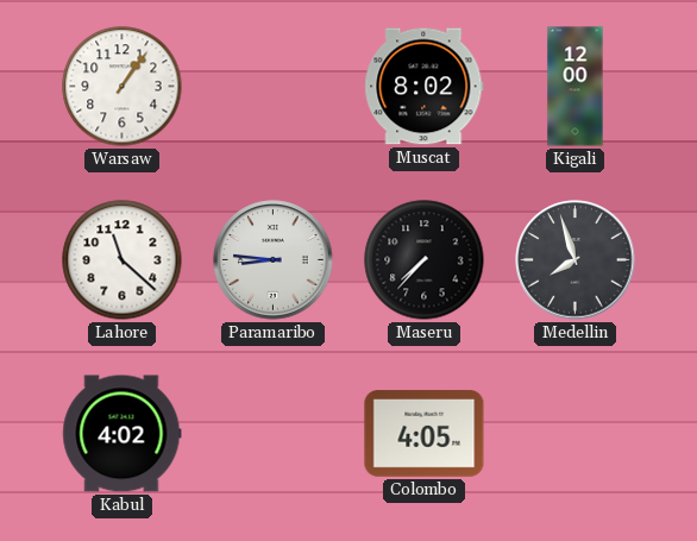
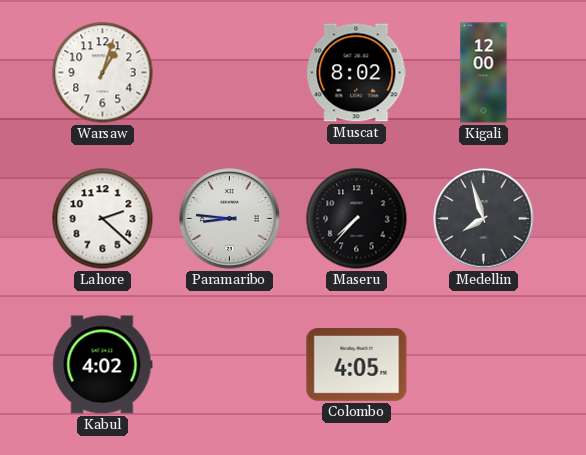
Warsaw: 1:06 -> 1:03 (103, 73)
Lahore: 11:22 -> 2:22 (103, 219)
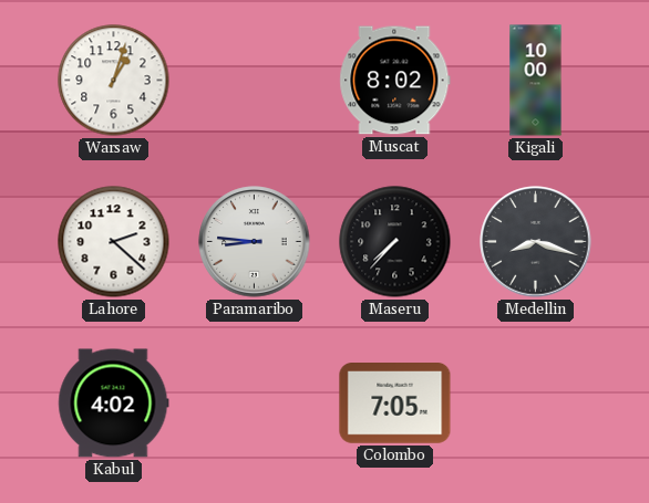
Kigali: 12:00 -> 10:00 (536, 81)
Medellin: 7:57 -> 8:18 (536, 242)
Colombo: 4:05 -> 7:05 (395, 404)
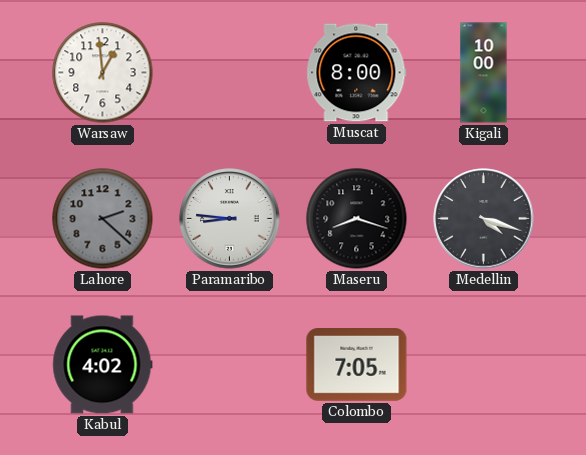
Warsaw: 1:03 -> 12:59 (103, 73)
Muscat: 8:02 -> 8:00 (357, 73)
Lahore dial: white -> grey (103, 219)
Maseru: 7:37 -> 8:18 (357, 219)
Medellin: 8:18 -> 4:18 (484, 219)
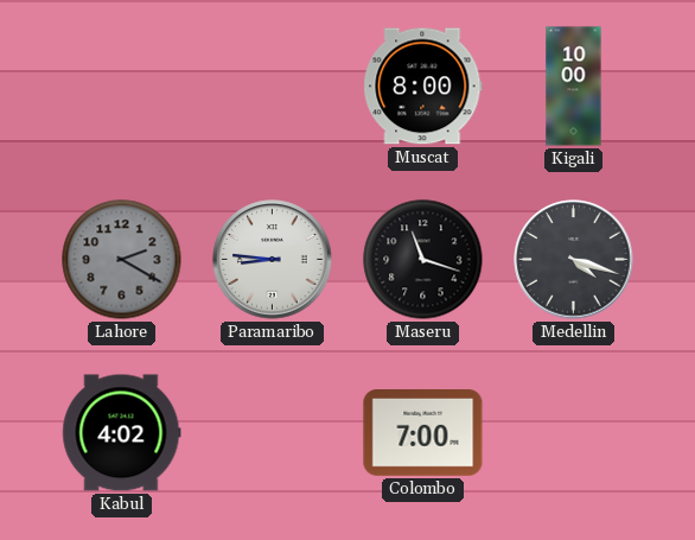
Warsaw: 12:59 -> none (103, 73)
Lahore: 2:22 -> 2:20 (122, 260)
Maseru: 8:18 -> 11:18 (423, 260)
Colombo: 7:05 -> 7:00 (423, 433)
